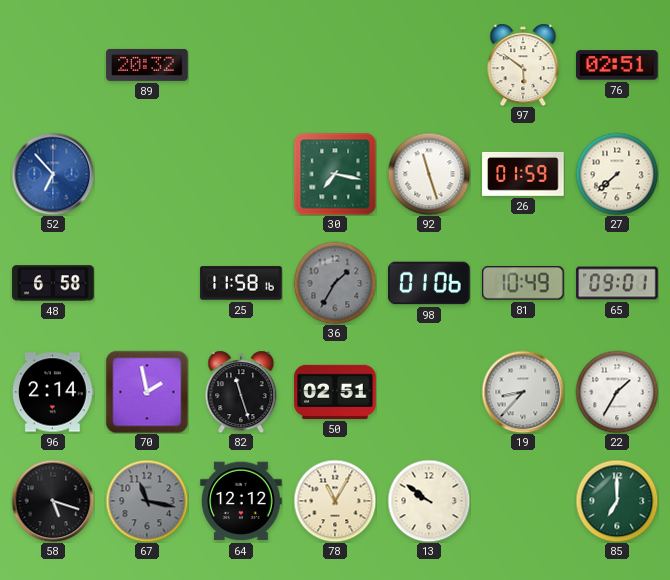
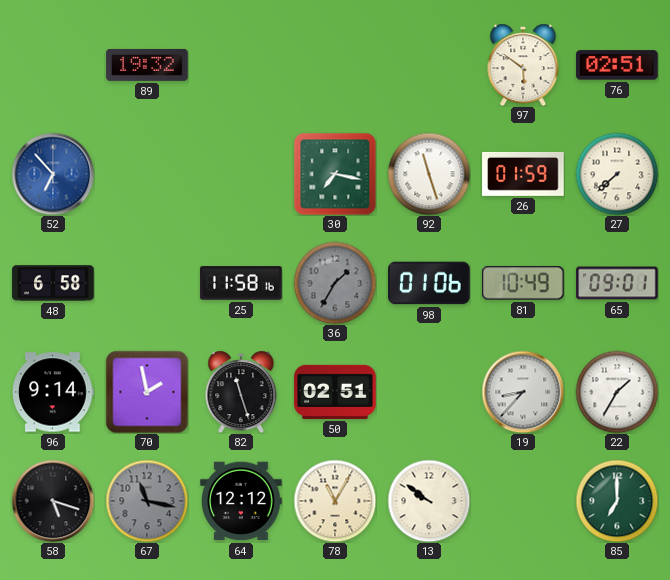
89: 20:32 -> 19:32 (147, 65)
96: 2:14 -> 9:14 (53, 392)
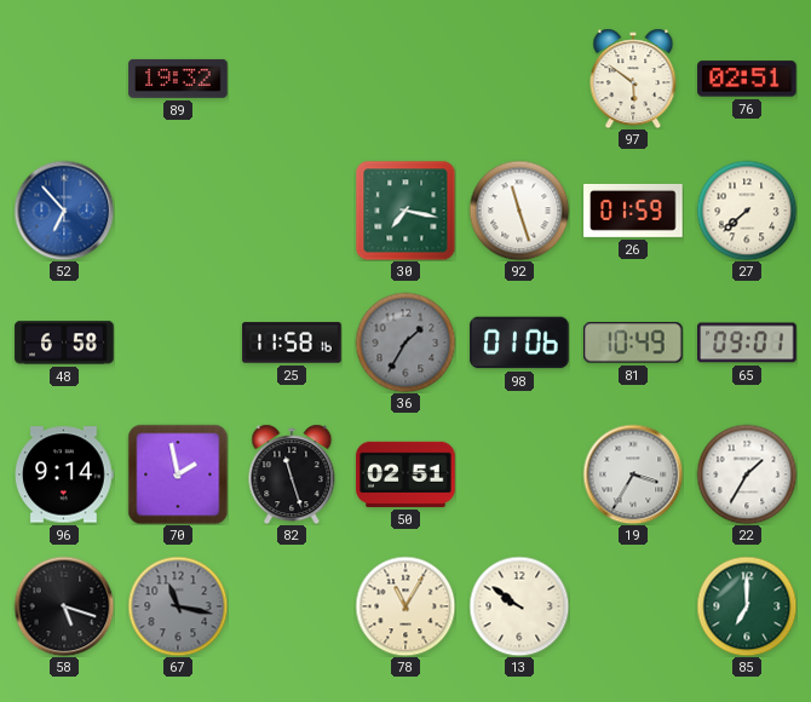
19: 8:37 -> 3:35 (633, 474)
64: 12:12 -> none (241, 501)
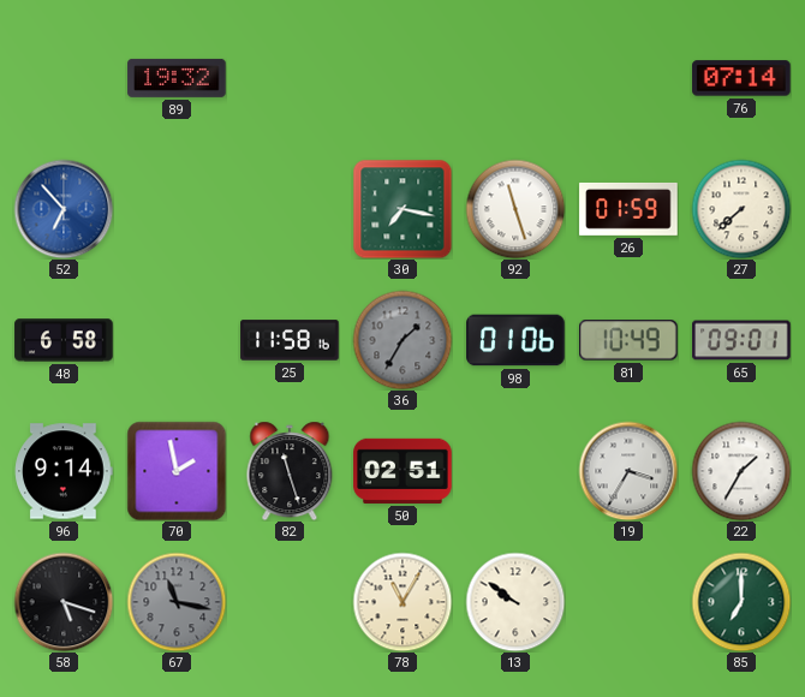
97: 5:51 -> none (633, 79)
76: 02:51 -> 07:14 (741, 78)
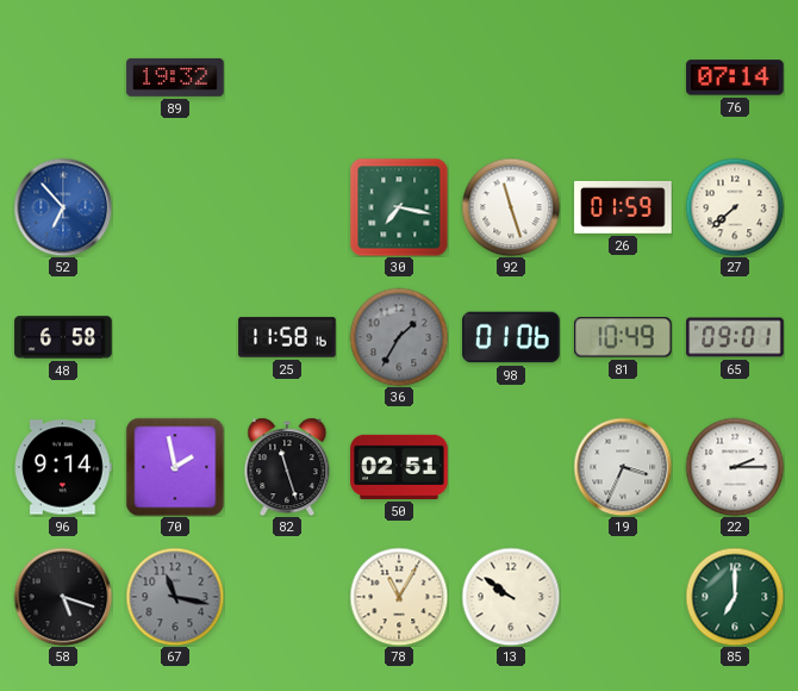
19: 3:35 -> 3:34 (623, 467)
22: 1:35 -> 2:15 (735, 467)
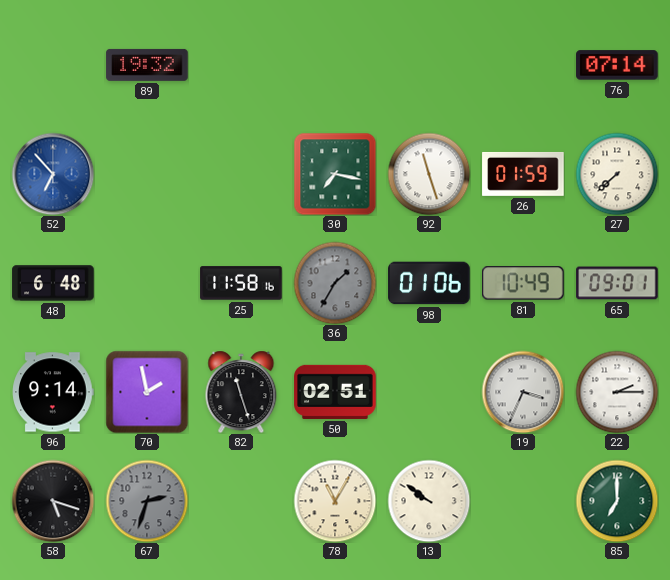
48: 6:58 -> 6:48 (53, 283)
67: 11:17 -> 2:33 (147, 501)
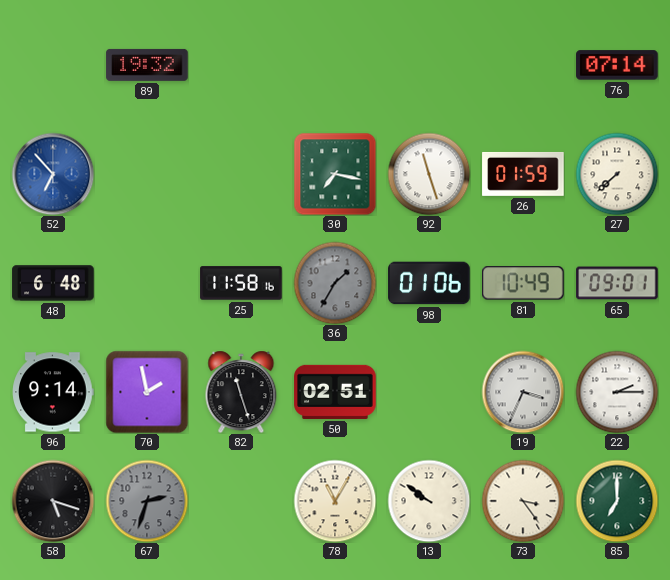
73: none -> 3:24 (523, 501)
